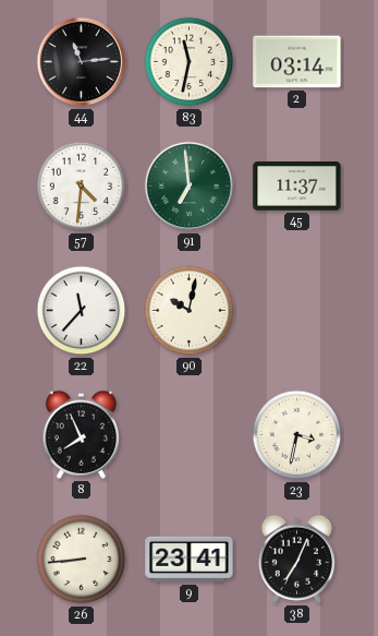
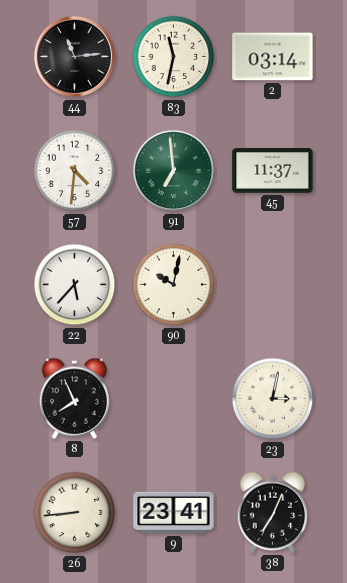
22: 11:37 -> 5:37 (75, 285)
23: 3:32 -> 3:02 (273, 399)
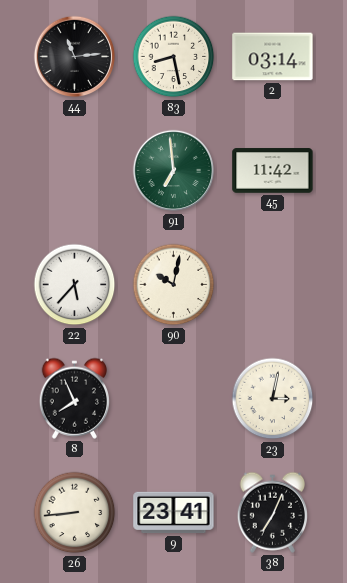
83: 11:32 -> 8:28 (174, 57)
57: 4:31 -> none (75, 171)
45: 11:37 -> 11:42 (273, 171)
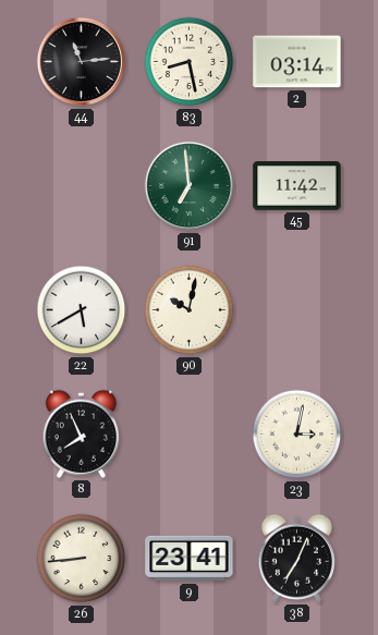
22: 5:37 -> 5:40 (82, 310)
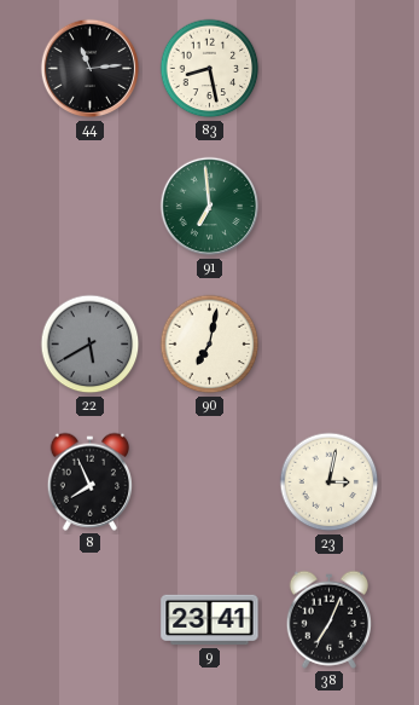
2: 03:14 -> none (297, 62)
45: 11:42 -> none (297, 186)
22 dial: white -> grey (91, 345)
90: 10:02 -> 7:02 (210, 345)
26: 8:44 -> none (82, 559)
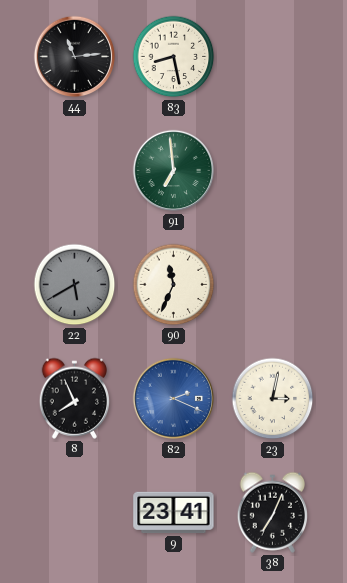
90: 7:02 -> 11:34 (174, 285)
82: none -> 2:19 (174, 399)
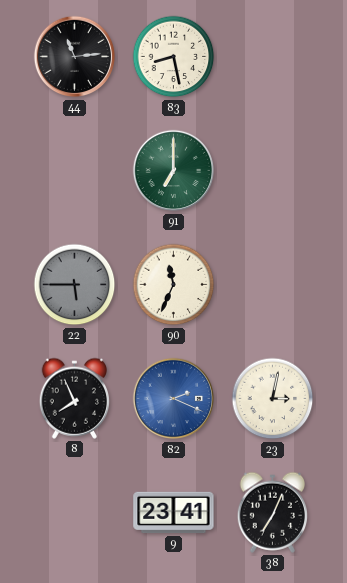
91: 6:59 -> 7:00 (174, 171)
22: 5:40 -> 5:45 (75, 285)
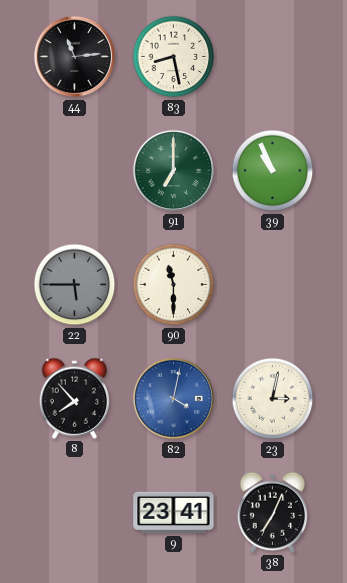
39: none -> 10:56 (273, 171)
90: 11:34 -> 11:30 (174, 285)
8: 7:56 -> 7:53 (74, 398)
82: 2:19 -> 4:02 (174, 399)
